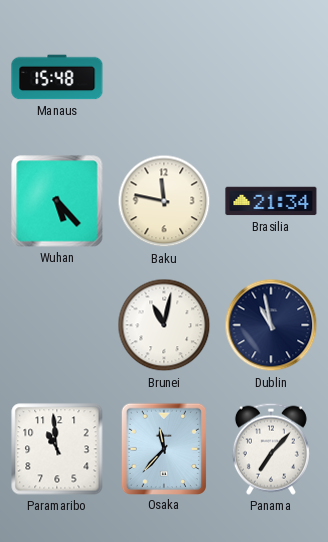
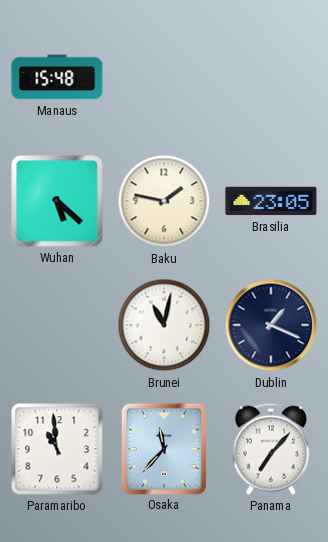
Wuhan: 5:23 -> 5:22 (57, 201)
Baku: 11:47 -> 1:47 (164, 201)
Brasilia: 21:34 -> 23:05 (271, 201)
Dublin: 10:58 -> 1:19 (271, 325)
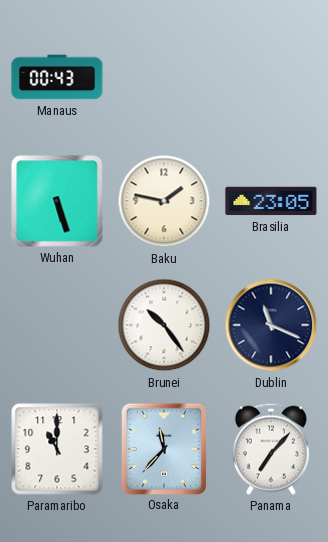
Manaus: 15:48 -> 00:43 (57, 77)
Wuhan: 5:22 -> 5:27 (57, 201)
Brunei: 11:02 -> 10:24 (164, 325)
Dublin: 1:19 -> 11:19 (271, 325)
Paramaribo: 10:59 -> 11:00 (57, 449)
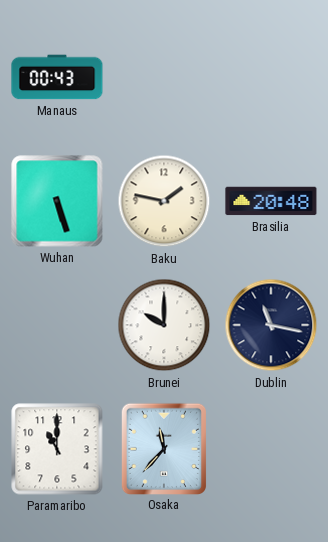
Brasilia: 23:05 -> 20:48 (271, 201)
Brunei: 10:24 -> 10:00 (164, 325)
Dublin: 11:19 -> 11:17 (271, 325)
Panama: 7:07 -> none (271, 449)
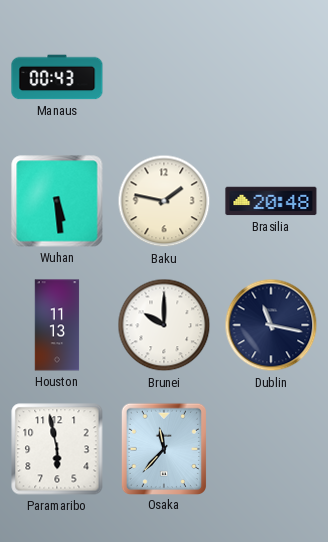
Wuhan: 5:27 -> 5:29 (57, 201)
Houston: none -> 11:13 (57, 325)
Paramaribo: 11:00 -> 5:58 (57, 449)
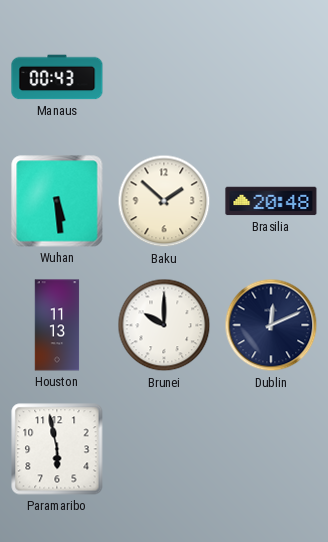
Baku: 1:47 -> 1:52 (164, 201)
Dublin: 11:17 -> 12:11 (271, 325)
Osaka: 11:37 -> none (163, 448)
